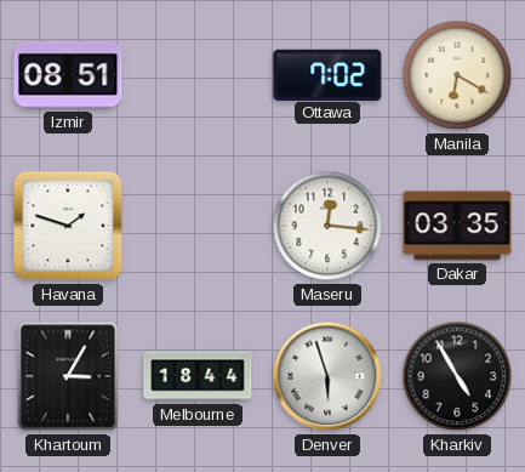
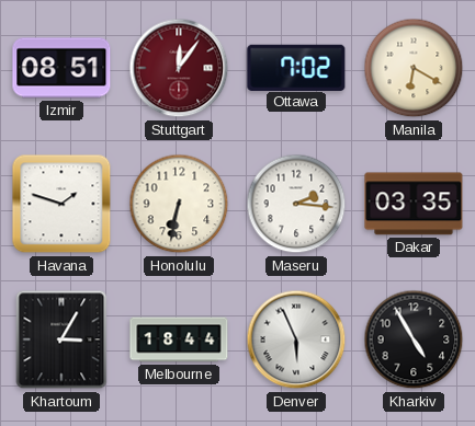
Stuttgart: none -> 12:06 (179, 68)
Honolulu: none -> 6:32 (179, 204)
Maseru: 12:16 -> 2:16 (296, 204)
Denver: 5:57 -> 5:56 (296, 339)
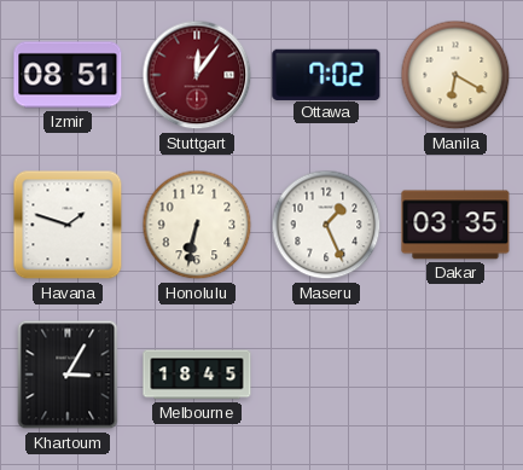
Maseru: 2:16 -> 1:26 (326, 225)
Melbourne: 18:44 -> 18:45 (197, 375)
Denver: 5:56 -> none (296, 339)
Kharkiv: 4:55 -> none (414, 339)
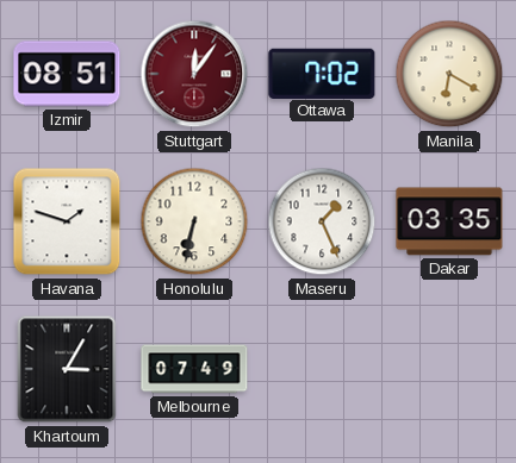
Melbourne: 18:45 -> 07:49 (194, 369)
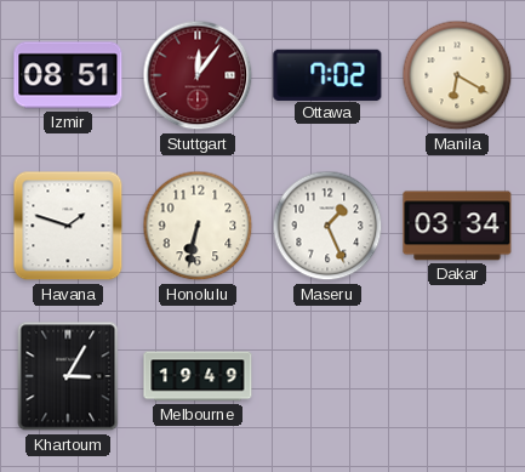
Dakar: 03:35 -> 03:34 (457, 226)
Melbourne: 07:49 -> 19:49 (198, 376)
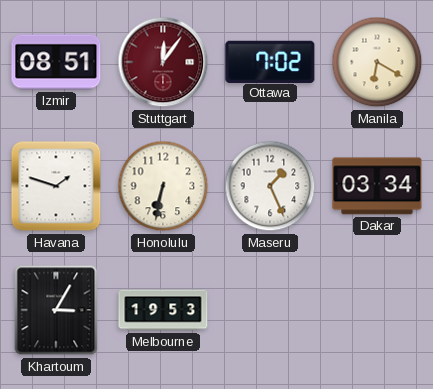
Melbourne: 19:49 -> 19:53 (163, 310)
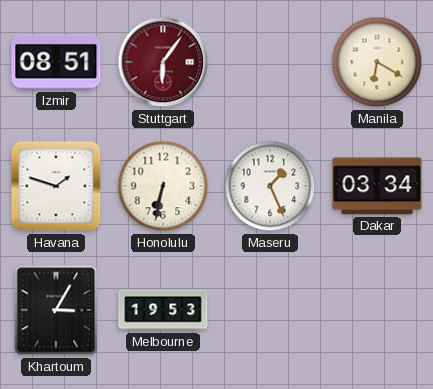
Stuttgart: 12:06 -> 6:06 (163, 62)
Ottawa: 7:02 -> none (270, 61)
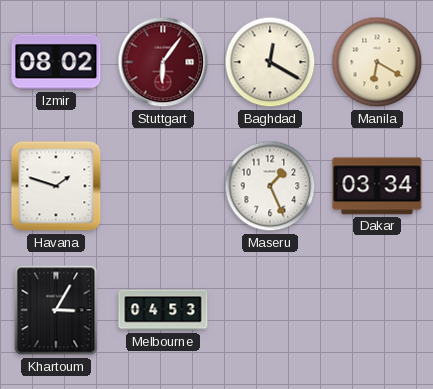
Izmir: 08:51 -> 08:02 (56, 62)
Baghdad: none -> 12:20 (270, 62)
Honolulu: 6:32 -> none (163, 186)
Melbourne: 19:53 -> 04:53 (163, 310)
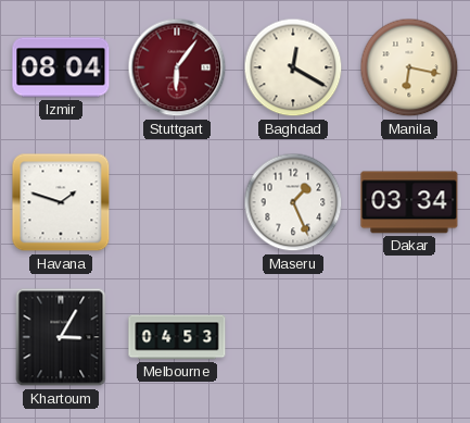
Izmir: 08:02 -> 08:04 (61, 67)
Manila: 6:20 -> 6:17 (409, 67)
